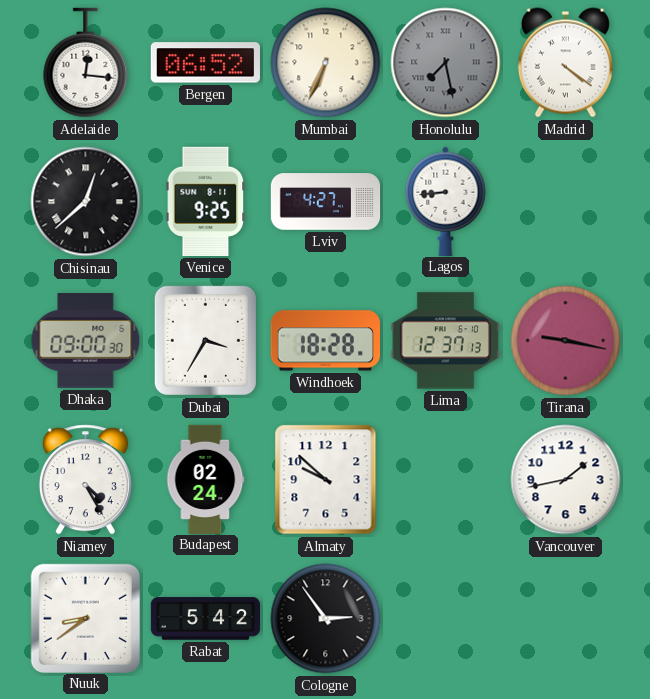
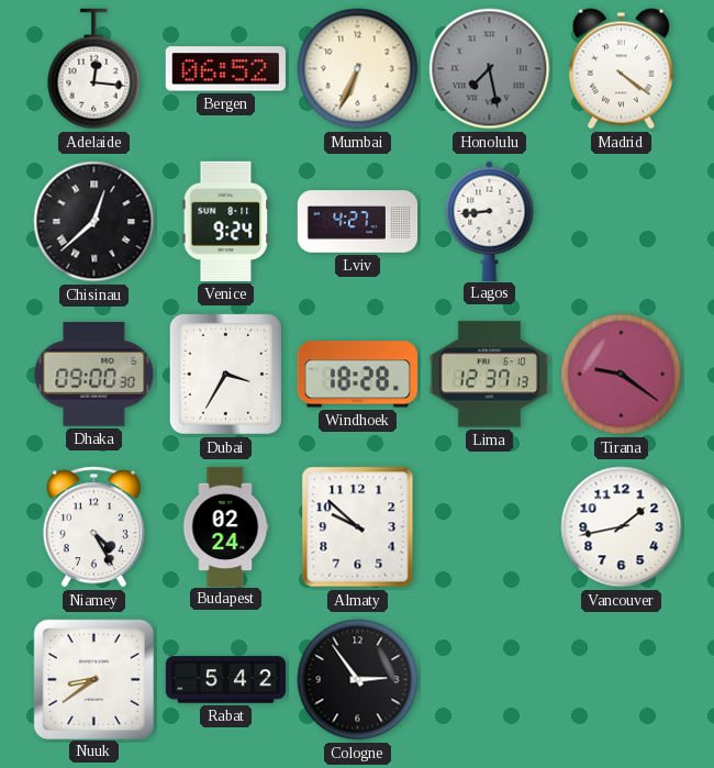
Venice: 9:25 -> 9:24 (226, 221)
Tirana: 9:17 -> 9:21 (622, 375)
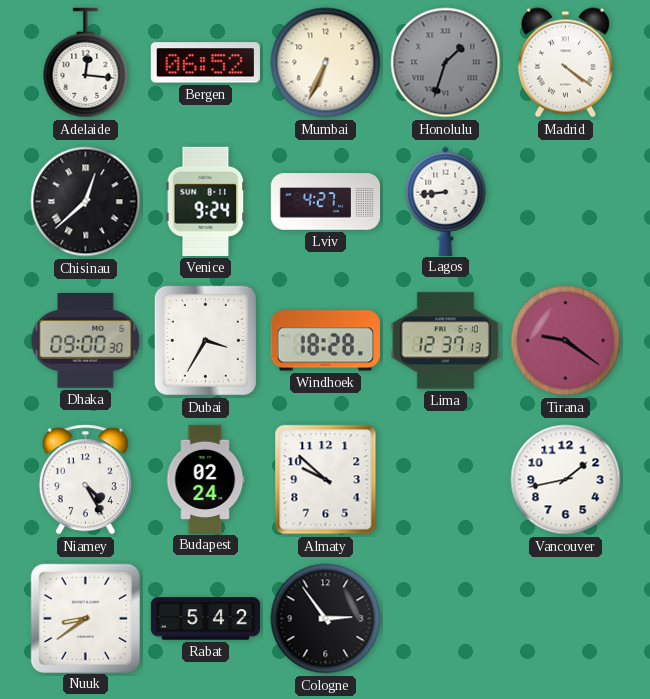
Honolulu: 7:28 -> 1:33 (446, 63)
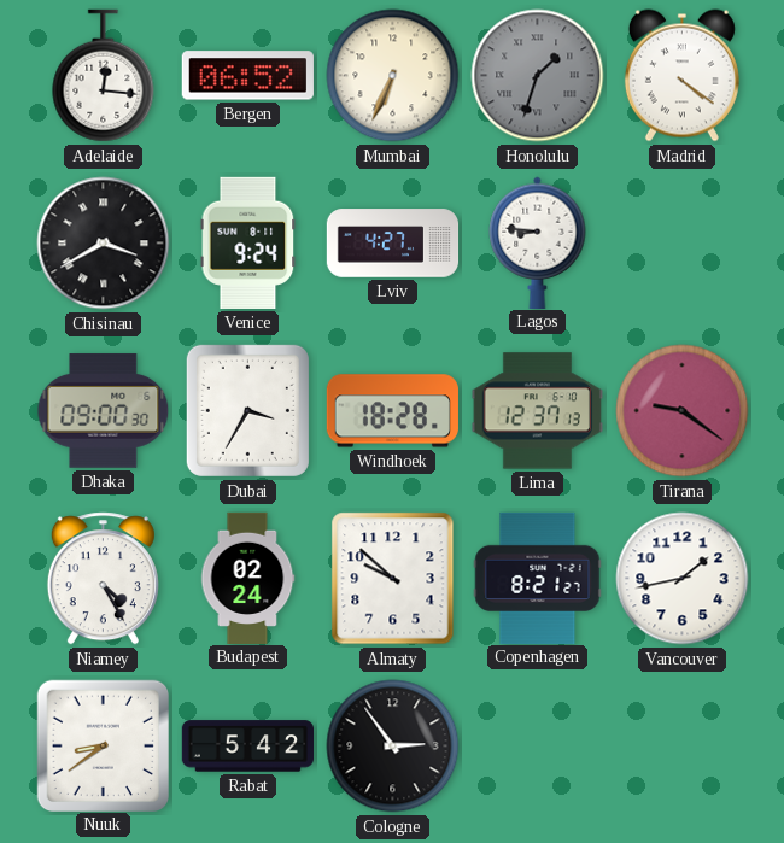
Chisinau: 12:38 -> 3:40 (104, 244)
Lagos: 8:44 -> 8:46 (538, 242)
Copenhagen: none -> 8:21 (538, 578)
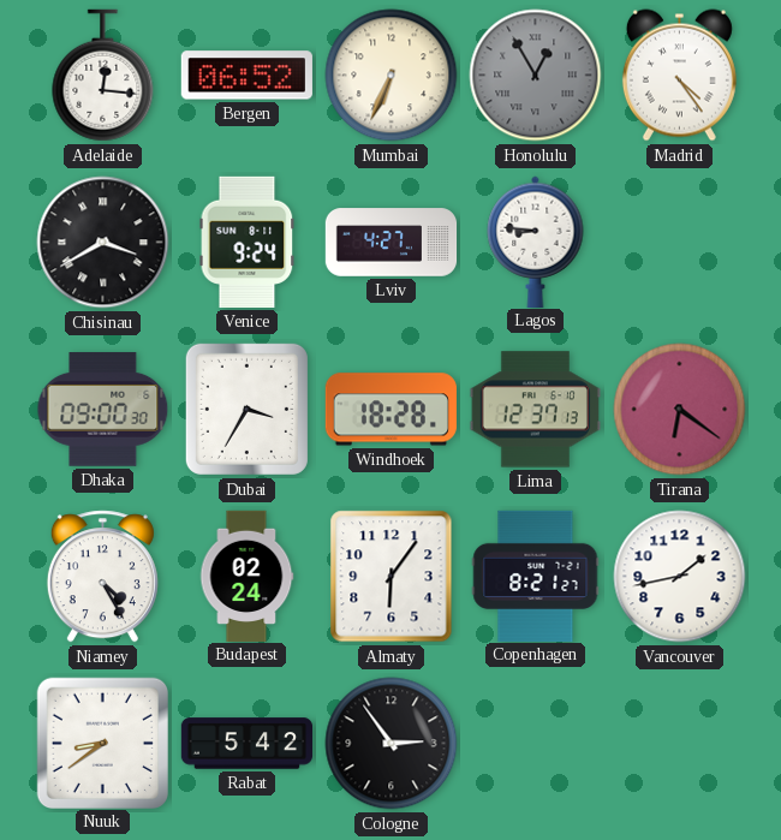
Honolulu: 1:33 -> 12:55 (536, 76)
Madrid: 4:21 -> 4:24 (679, 76)
Tirana: 9:21 -> 6:21 (680, 410)
Almaty: 9:52 -> 6:06 (392, 577)
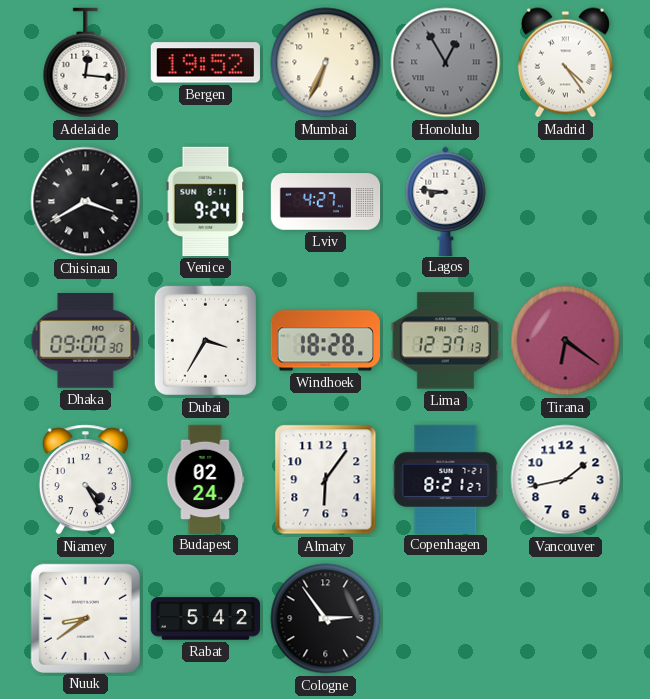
Bergen: 06:52 -> 19:52 (205, 63)
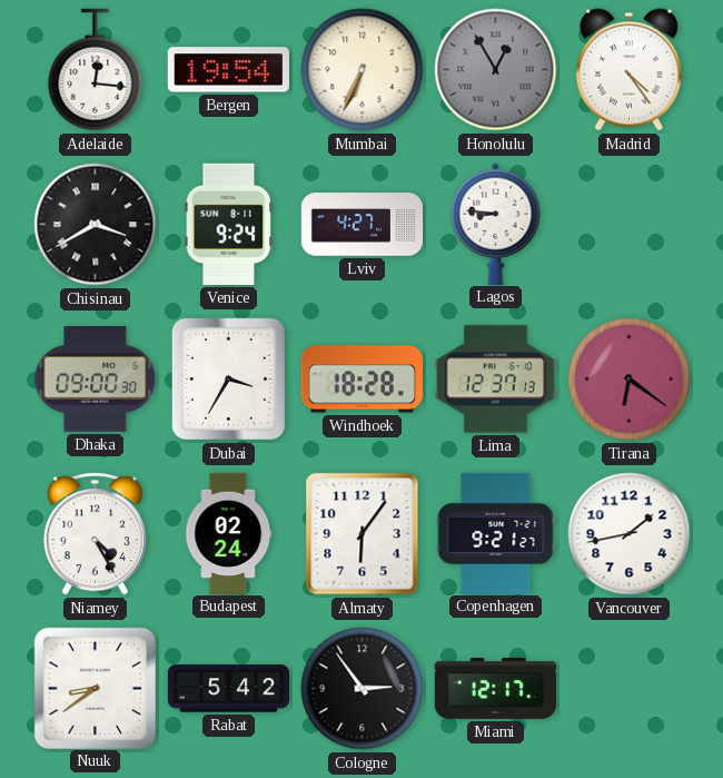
Bergen: 19:52 -> 19:54 (228, 70)
Copenhagen: 8:21 -> 9:21 (496, 533)
Miami: none -> 12:17 (495, 689)
